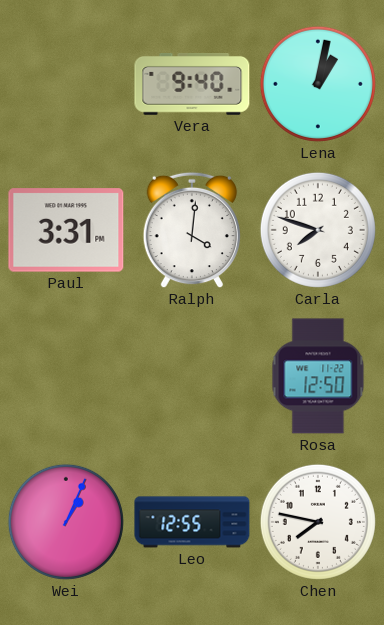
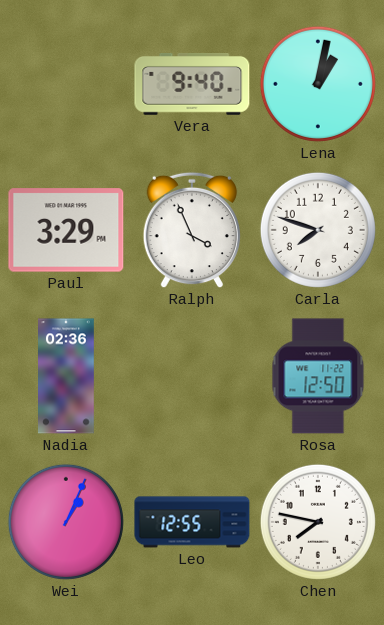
Paul: 3:31 -> 3:29 (66, 230)
Ralph: 4:01 -> 3:56 (192, 230)
Nadia: none -> 02:36 (67, 376)
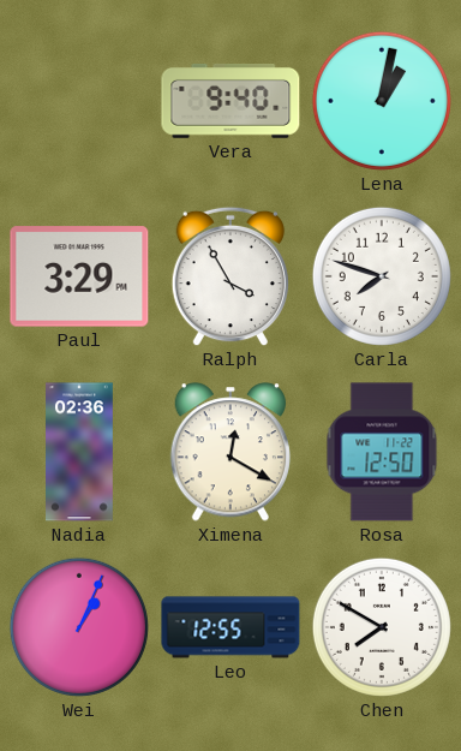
Ralph: 3:56 -> 3:55 (230, 276)
Ximena: none -> 12:20 (230, 452)
Chen: 7:47 -> 7:50 (382, 627)
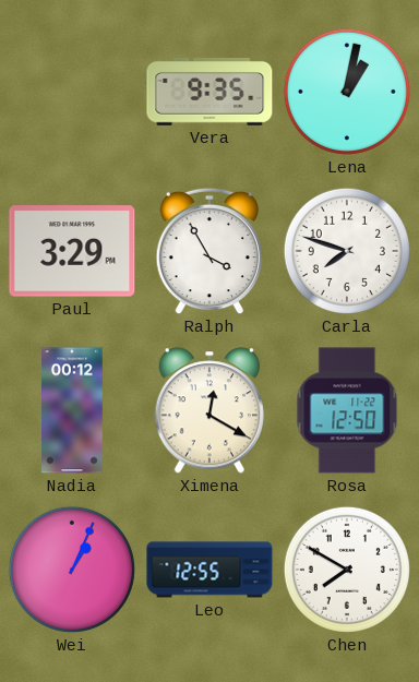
Vera: 9:40 -> 9:35 (209, 93)
Nadia: 02:36 -> 00:12 (73, 410)
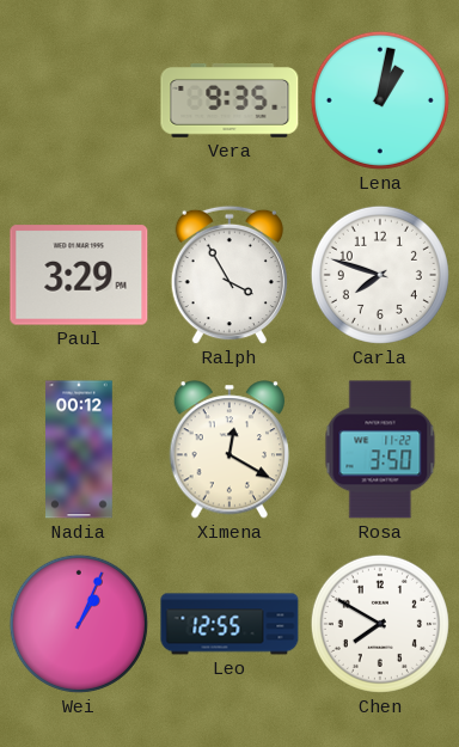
Rosa: 12:50 -> 3:50 (380, 449)
